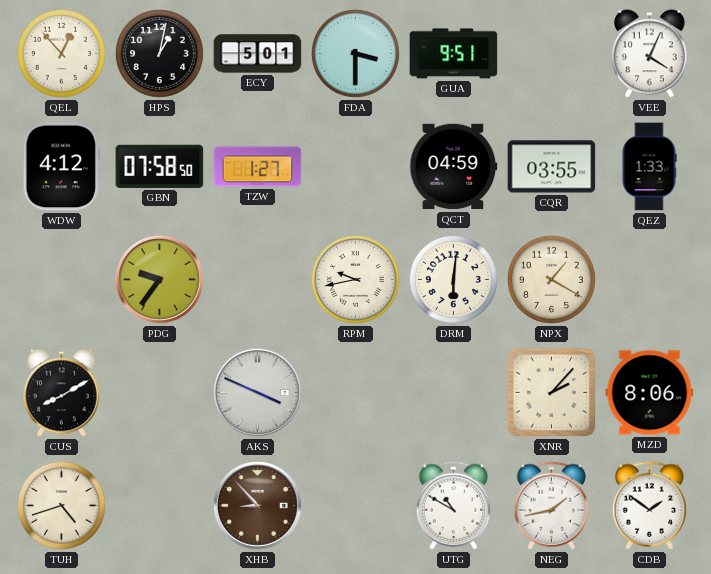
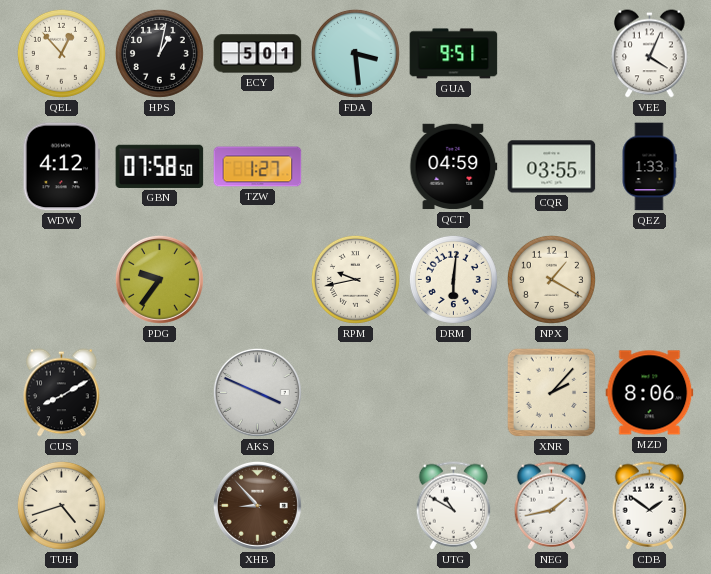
FDA: 3:30 -> 3:29 (355, 53)
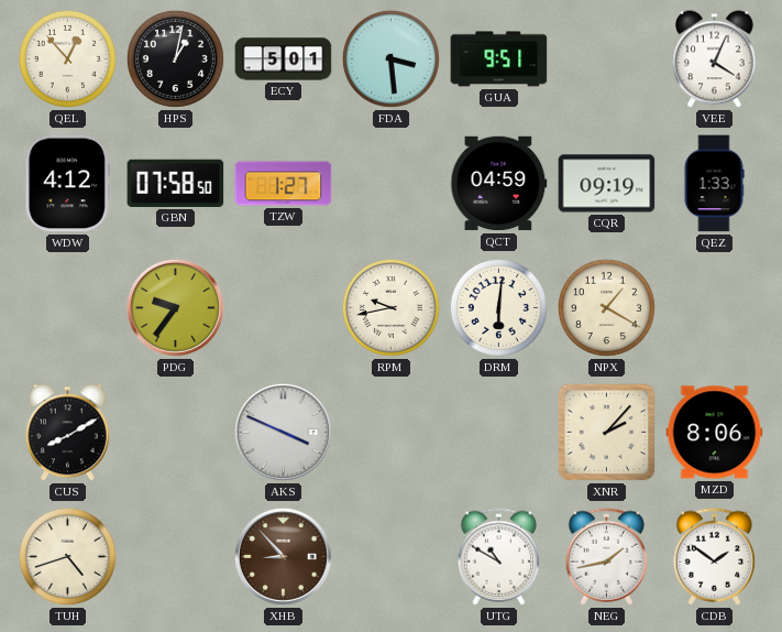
CQR: 03:55 -> 09:19 (607, 184)
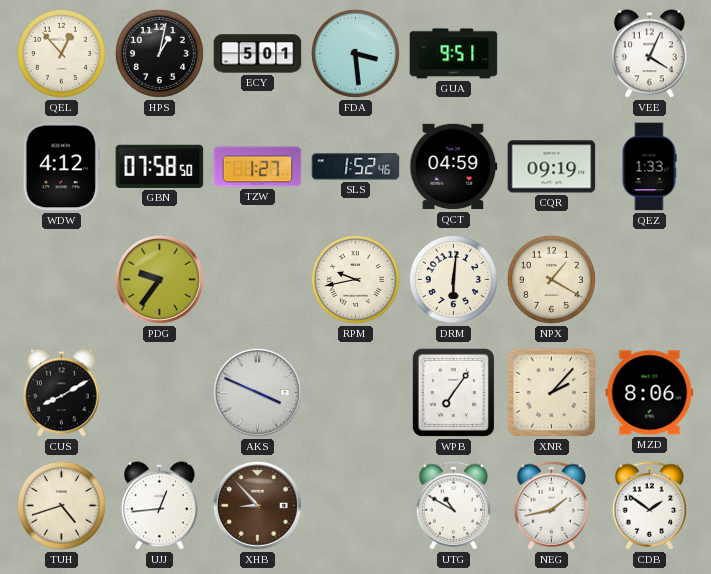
SLS: none -> 1:52 (356, 167)
WPB: none -> 7:06 (453, 392)
UJJ: none -> 12:44 (160, 506)
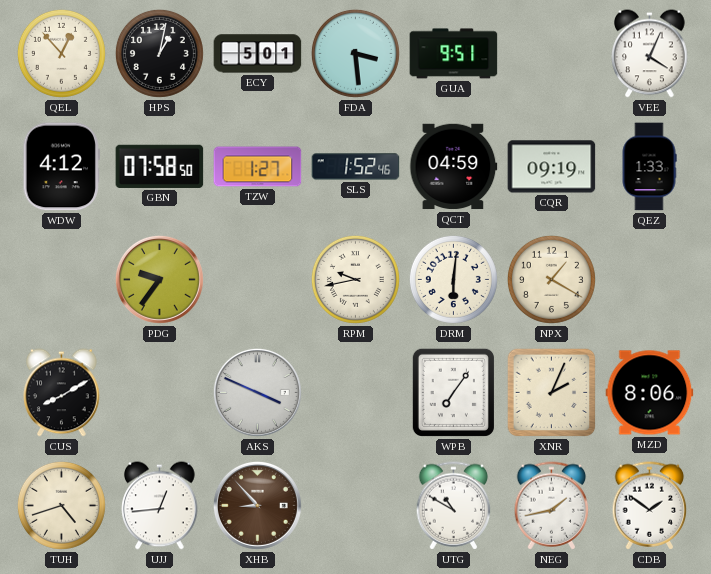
XNR: 2:07 -> 2:04 (552, 393)
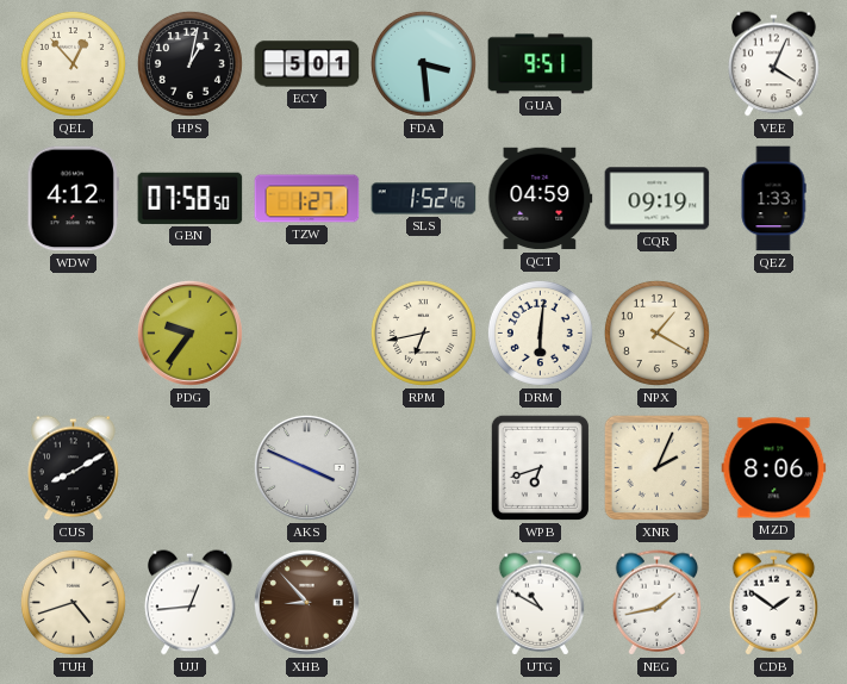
RPM: 9:43 -> 6:43 (423, 332)
WPB: 7:06 -> 6:42 (540, 467)
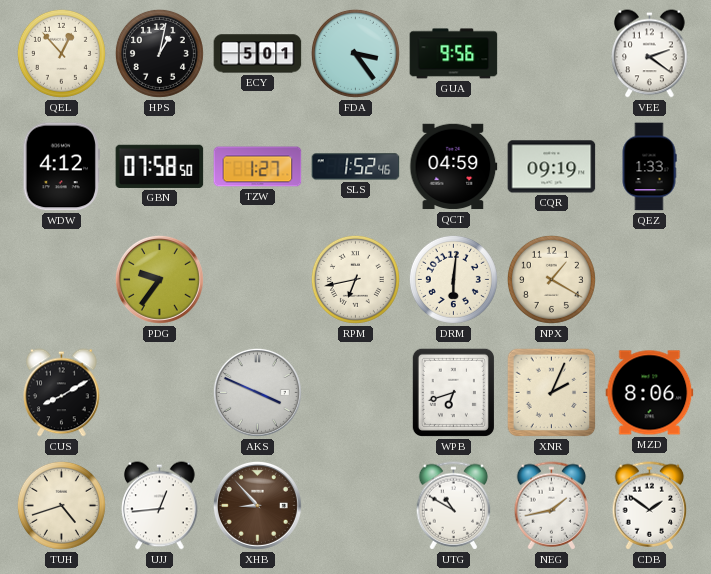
FDA: 3:29 -> 3:24 (355, 53)
GUA: 9:51 -> 9:56 (454, 54)
VEE: 4:04 -> 2:21 (650, 54)
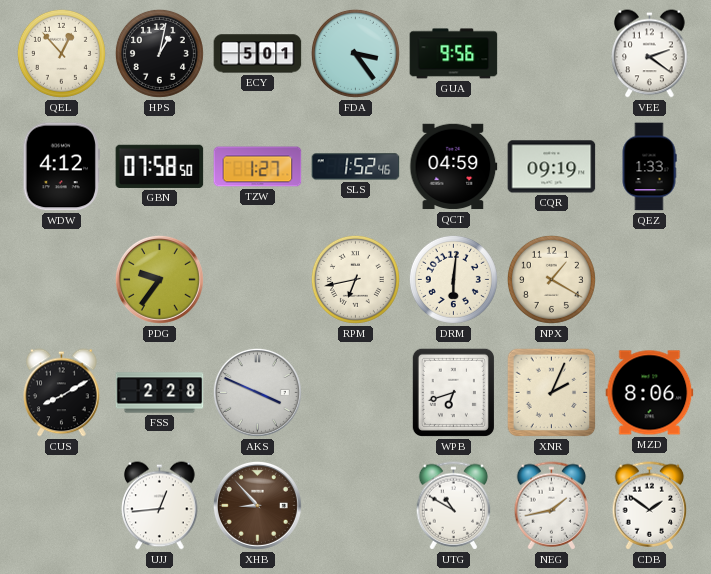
FSS: none -> 2:28 (160, 393)
TUH: 4:42 -> none (61, 505)
